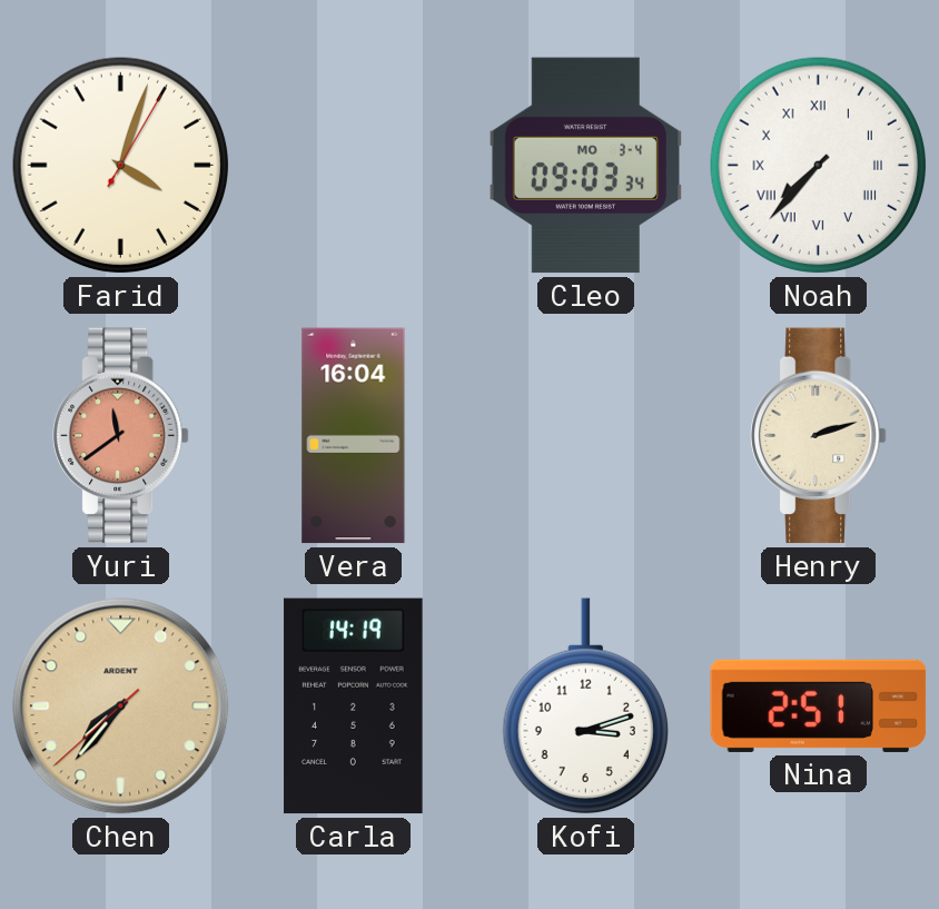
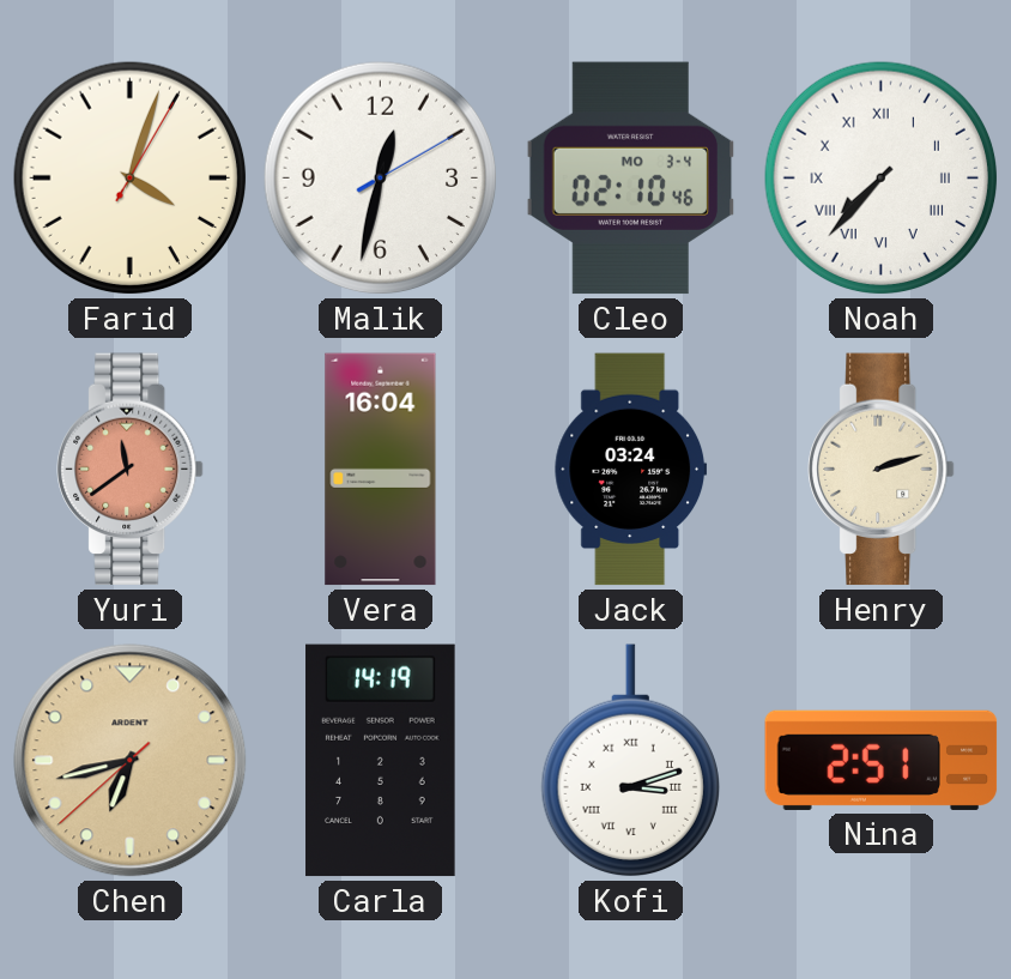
Malik: none -> 12:32 (381, 179)
Cleo: 09:03 -> 02:10 (631, 179)
Jack: none -> 03:24 (631, 470)
Chen: 7:36 -> 6:42 (131, 761)
Kofi numerals: Arabic -> Roman (630, 761)
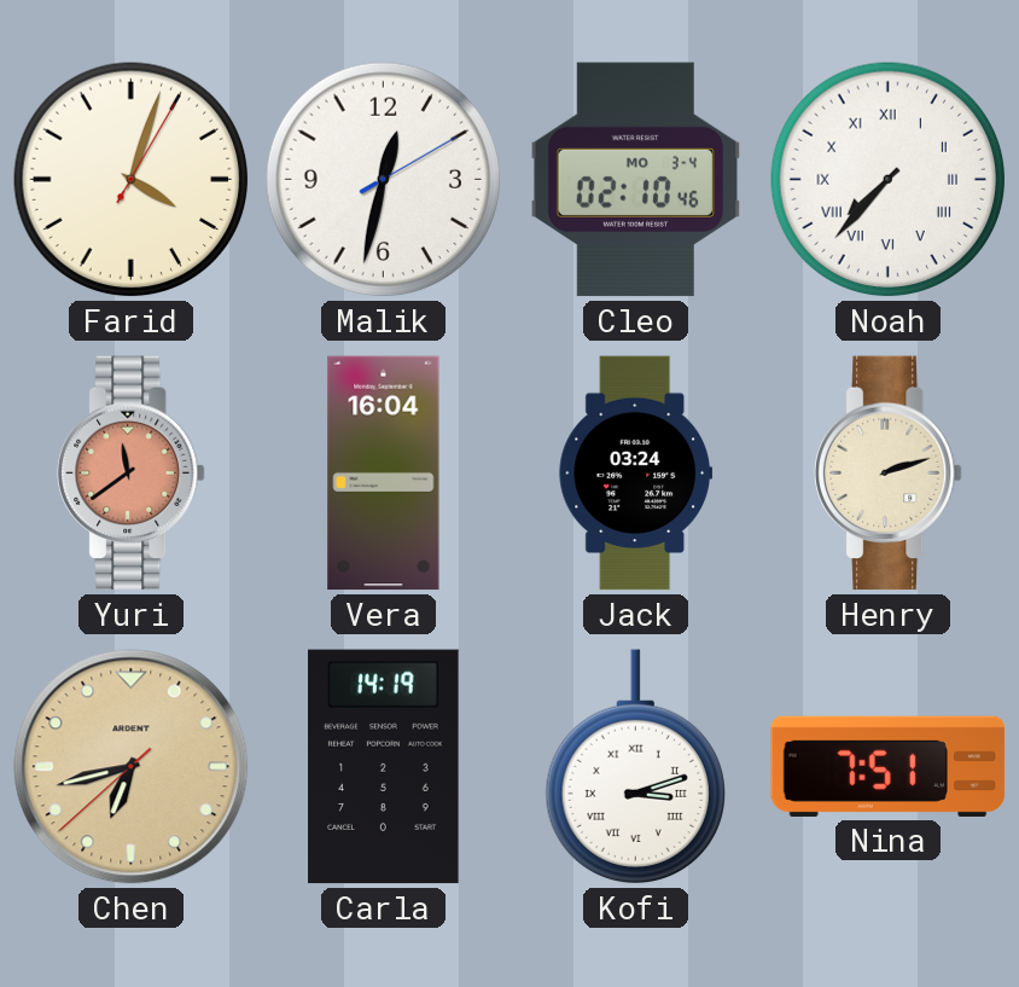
Nina: 2:51 -> 7:51 (889, 766)
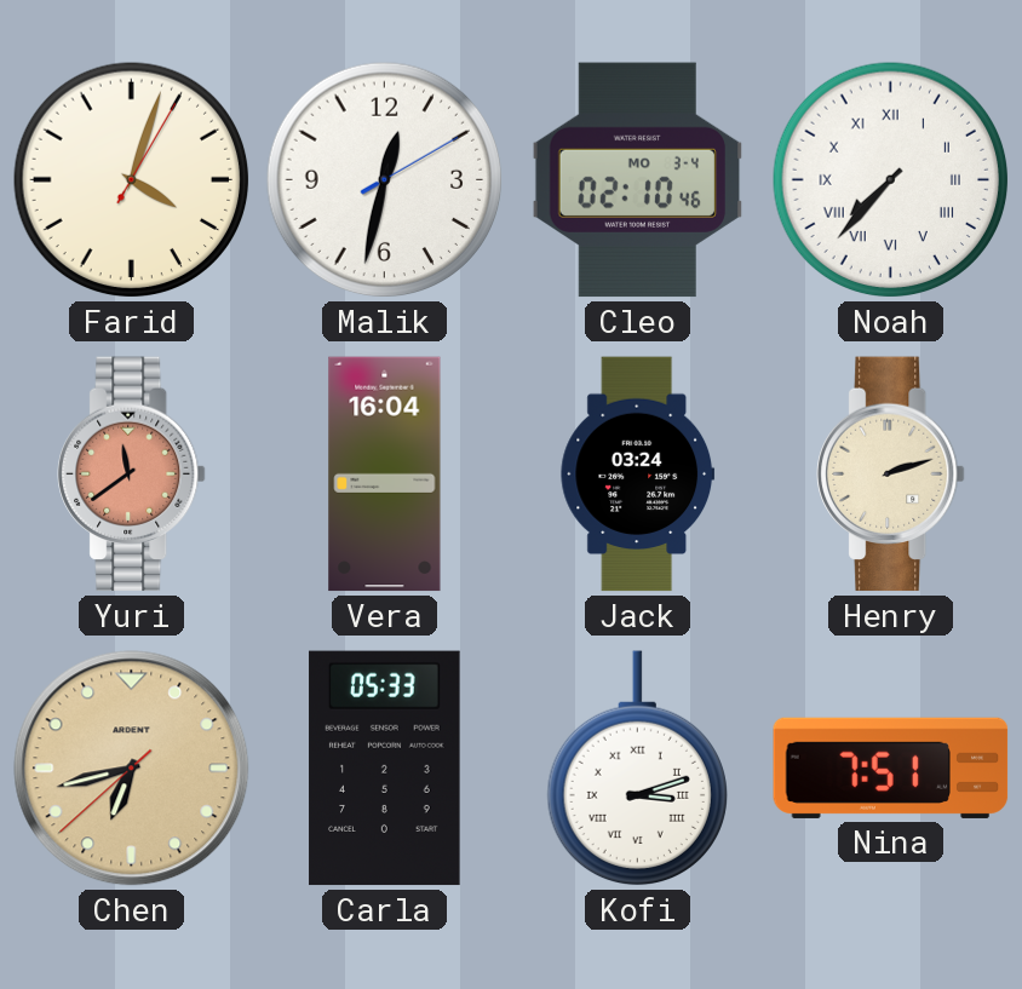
Carla: 14:19 -> 05:33 (385, 769)
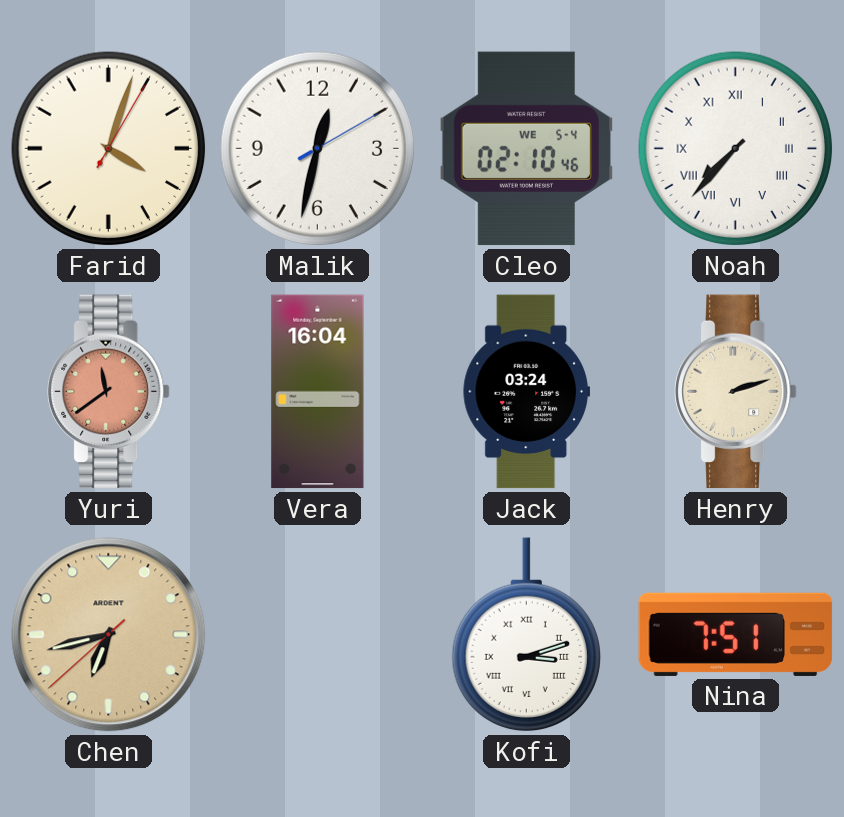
Cleo date: MO 3-4 -> WE 5-4 (527, 149)
Carla: 05:33 -> none (385, 769)
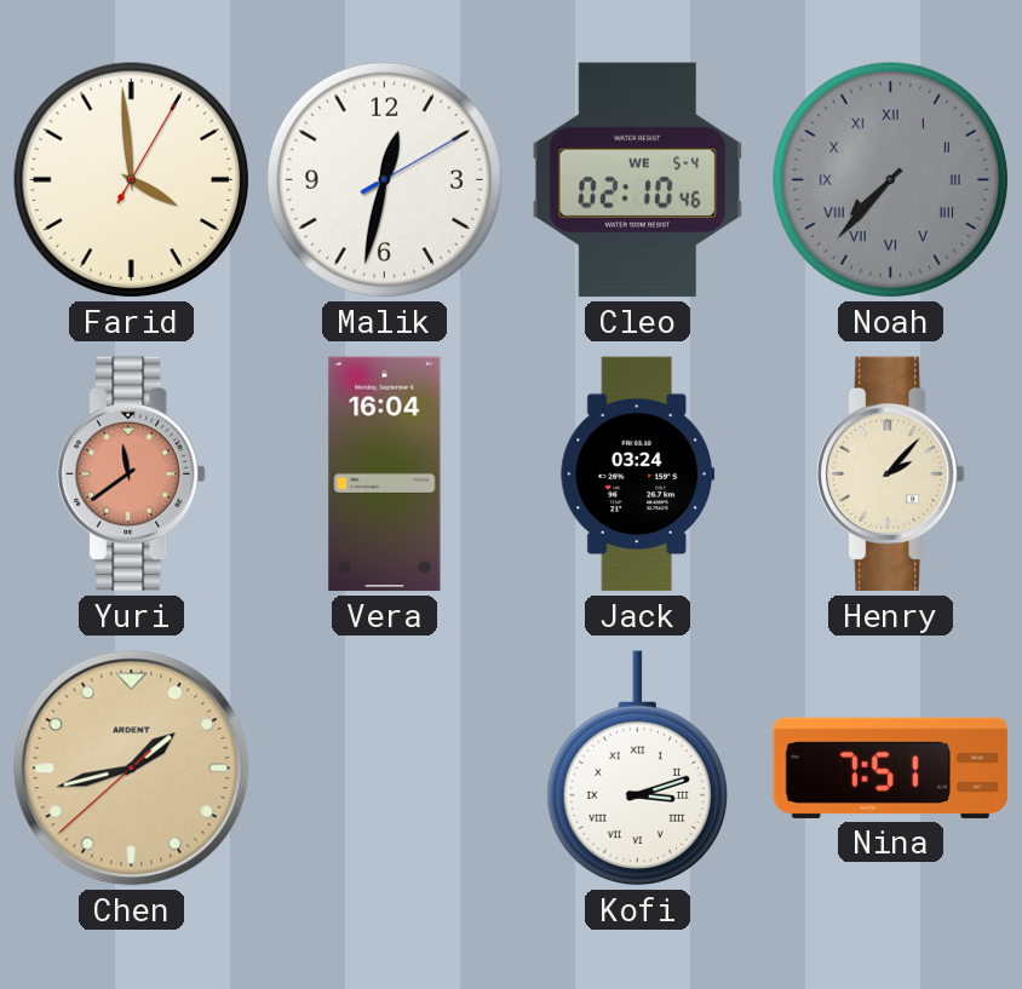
Farid: 4:03 -> 3:59 (132, 180)
Noah dial: white -> grey (891, 180)
Henry: 2:12 -> 2:07 (891, 475)
Chen: 6:42 -> 1:42 (132, 769)
